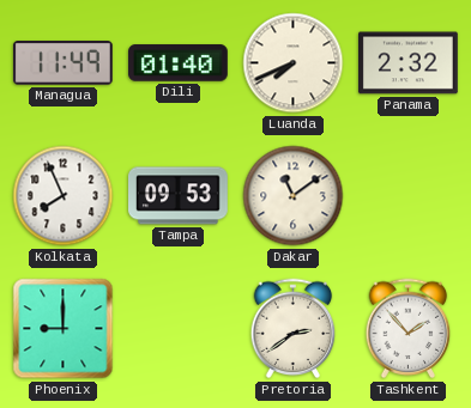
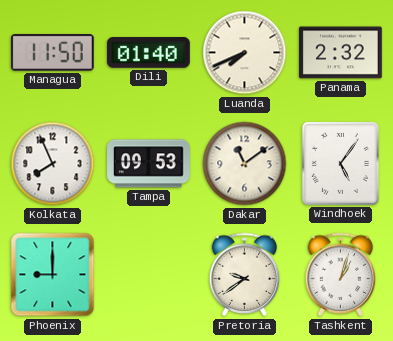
Managua: 11:49 -> 11:50 (52, 53)
Windhoek: none -> 5:06 (340, 163)
Pretoria: 2:39 -> 9:39 (245, 275)
Tashkent: 1:53 -> 1:03 (341, 275)
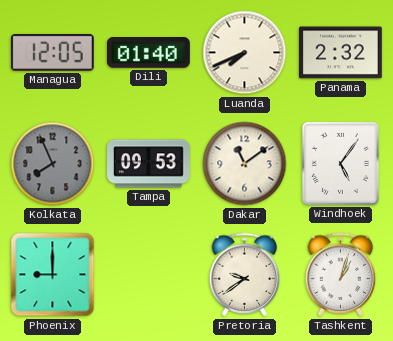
Managua: 11:50 -> 12:05 (52, 53)
Kolkata dial: white -> grey (53, 164)
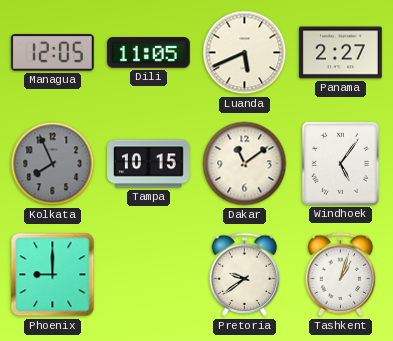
Dili: 01:40 -> 11:05 (149, 53)
Luanda: 7:41 -> 5:41 (245, 53)
Panama: 2:32 -> 2:27 (341, 53)
Tampa: 09:53 -> 10:15 (149, 164)
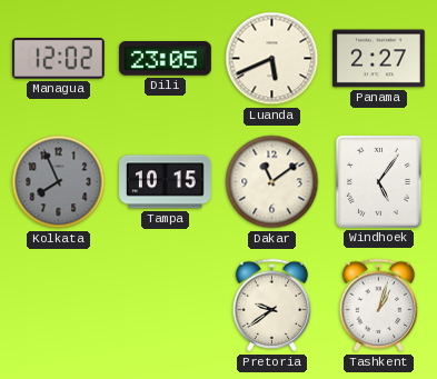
Managua: 12:05 -> 12:02 (58, 59)
Dili: 11:05 -> 23:05 (166, 59)
Phoenix: 9:00 -> none (53, 275)
